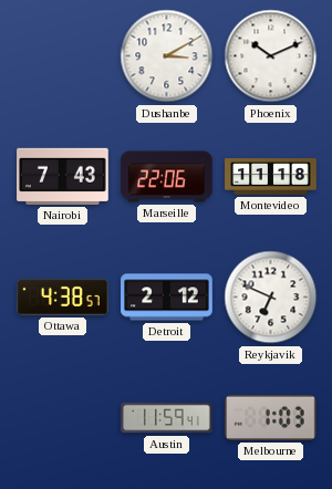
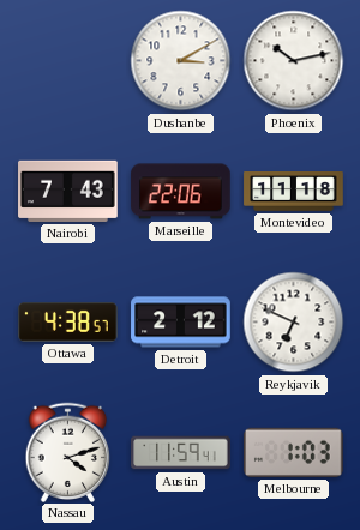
Phoenix: 10:11 -> 10:13 (294, 61)
Nassau: none -> 4:12 (68, 452)
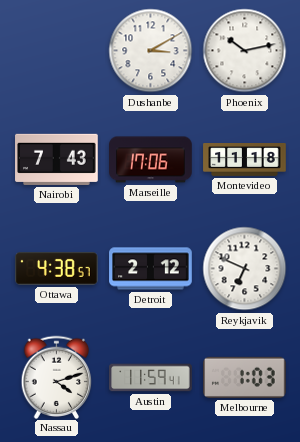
Marseille: 22:06 -> 17:06 (151, 160)
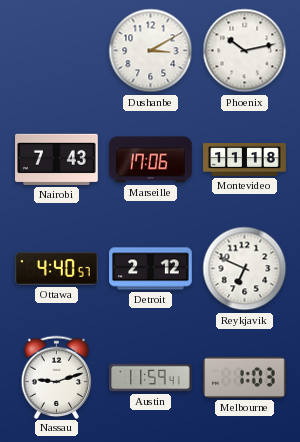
Ottawa: 4:38 -> 4:40 (57, 268)
Nassau: 4:12 -> 9:12 (57, 377)
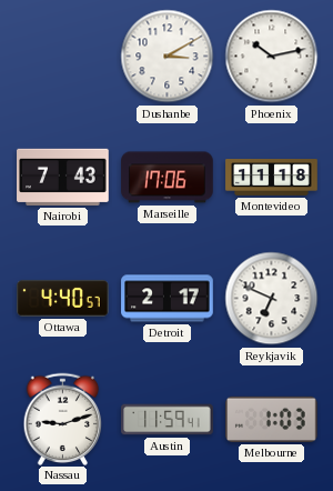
Detroit: 2:12 -> 2:17 (168, 299)
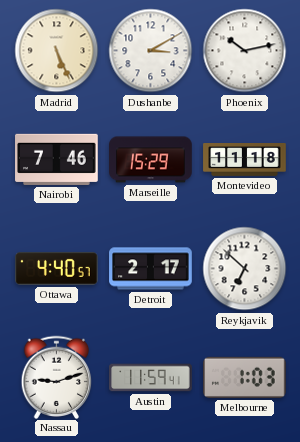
Madrid: none -> 5:26 (57, 51)
Nairobi: 7:43 -> 7:46 (57, 159)
Marseille: 17:06 -> 15:29 (151, 160)
Reykjavik: 6:49 -> 6:52 (245, 269)
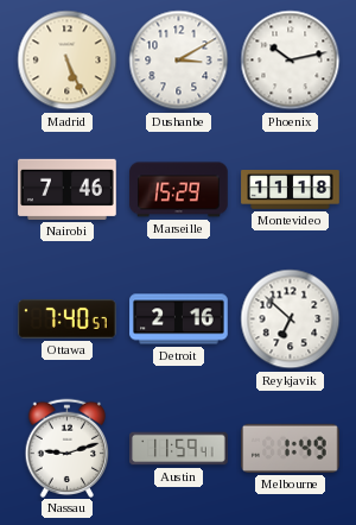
Ottawa: 4:40 -> 7:40 (68, 318)
Detroit: 2:17 -> 2:16 (179, 320)
Melbourne: 1:03 -> 1:49 (291, 448)
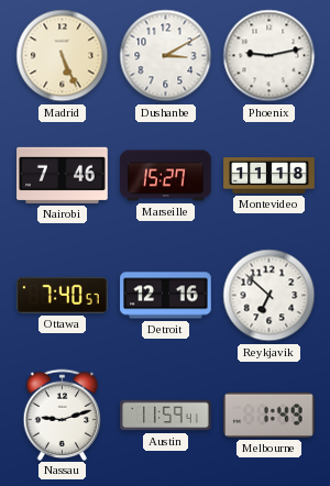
Phoenix: 10:13 -> 9:13 (269, 56)
Marseille: 15:29 -> 15:27 (166, 176)
Detroit: 2:16 -> 12:16 (166, 296)
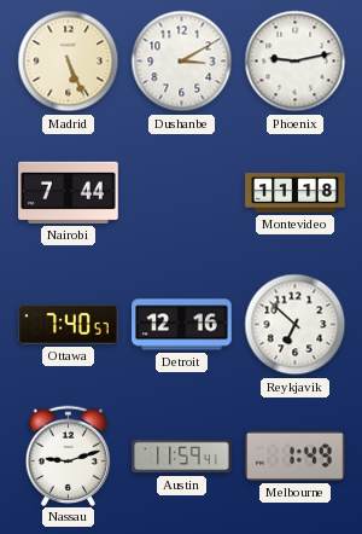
Nairobi: 7:46 -> 7:44 (69, 192)
Marseille: 15:27 -> none (166, 176)
